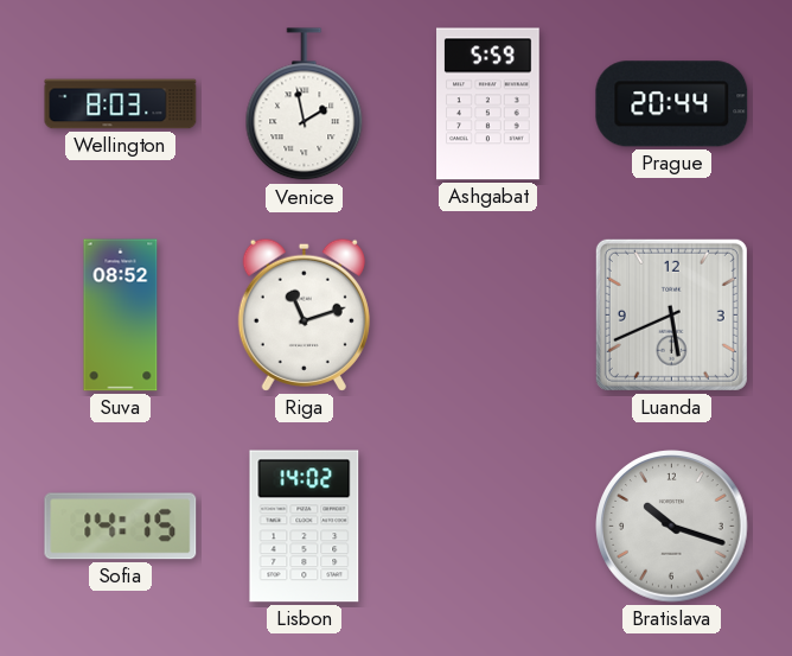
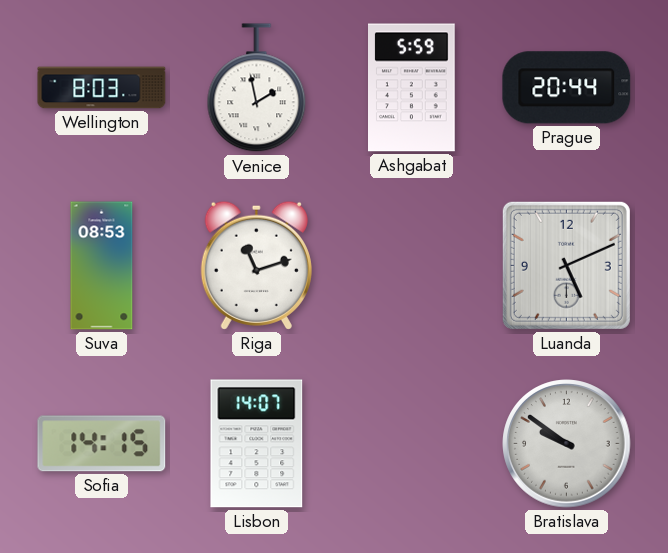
Suva: 08:52 -> 08:53 (102, 266)
Luanda: 5:41 -> 5:11 (566, 265)
Lisbon: 14:02 -> 14:07 (257, 444)
Bratislava: 10:18 -> 9:51 (567, 444)
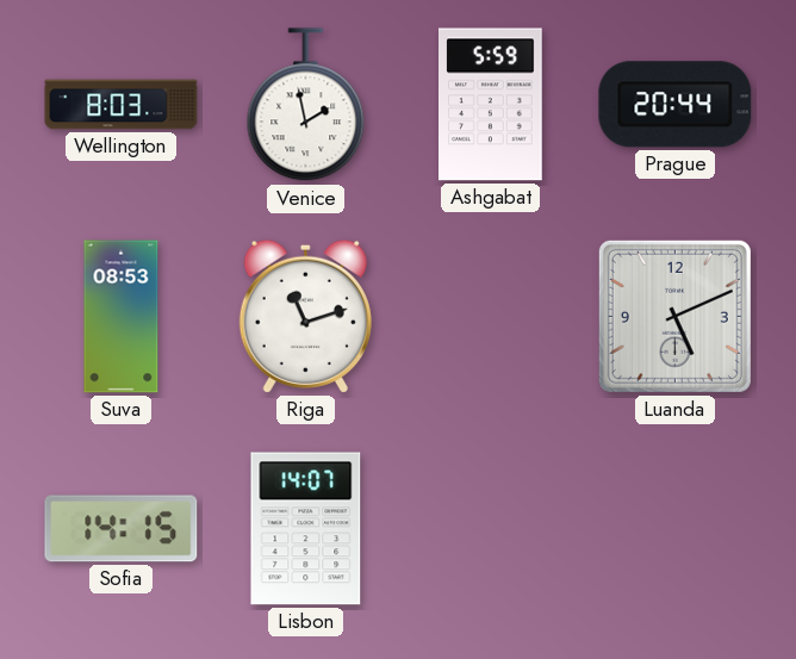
Bratislava: 9:51 -> none (567, 444)
